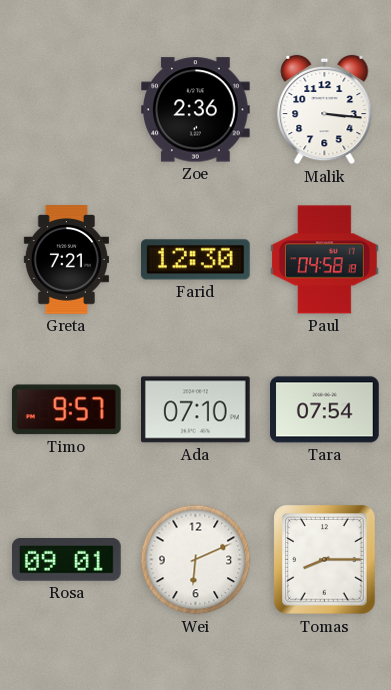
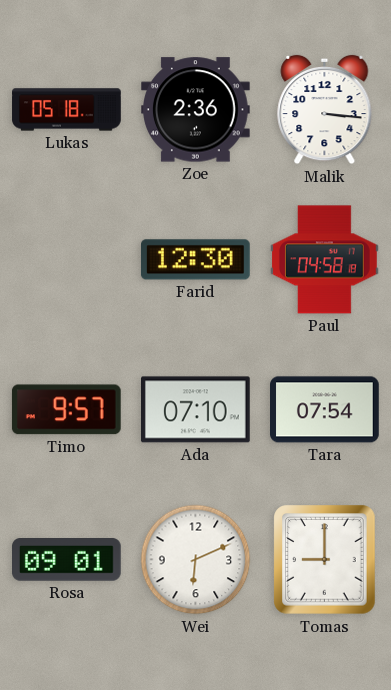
Lukas: none -> 05:18 (67, 110)
Greta: 7:21 -> none (66, 260)
Tomas: 8:15 -> 9:00 (325, 560)
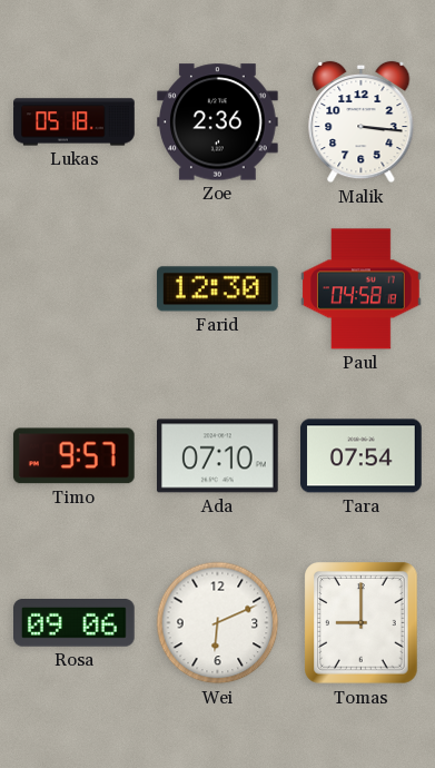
Rosa: 09:01 -> 09:06 (75, 623)
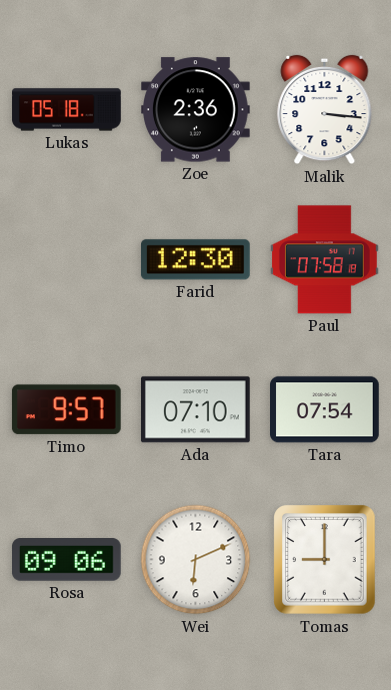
Paul: 04:58 -> 07:58 (325, 260)
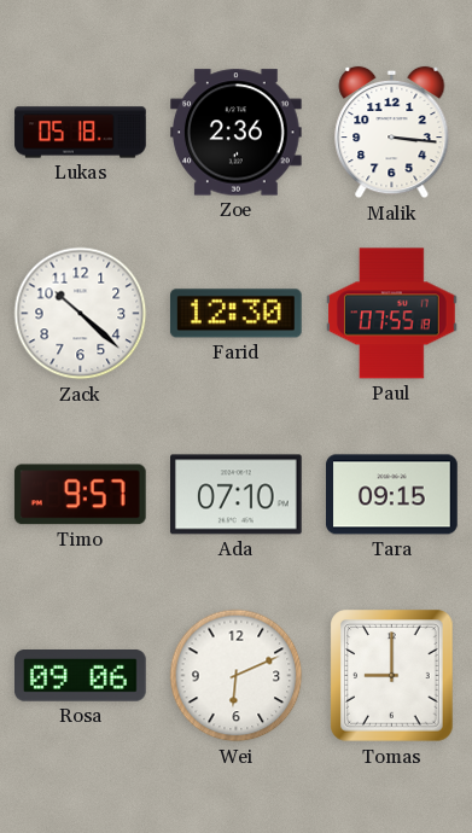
Zack: none -> 10:22 (81, 314)
Paul: 07:58 -> 07:55 (392, 314)
Tara: 07:54 -> 09:15 (392, 495)
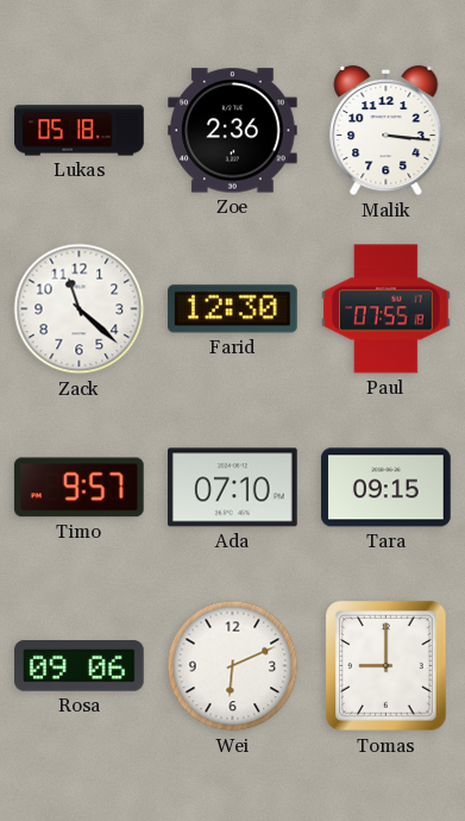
Zack: 10:22 -> 11:22 (80, 309)
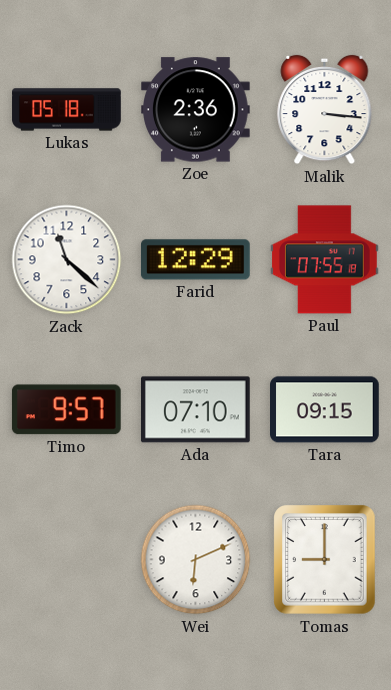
Farid: 12:30 -> 12:29 (196, 260)
Rosa: 09:06 -> none (80, 666)
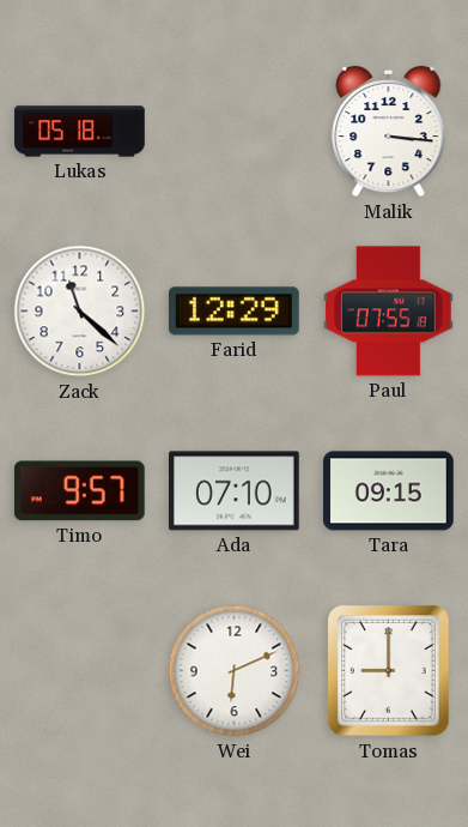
Zoe: 2:36 -> none (196, 110)
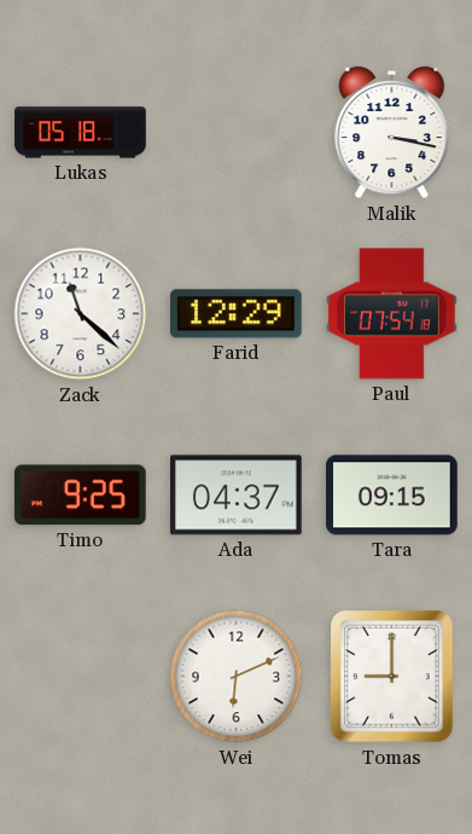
Malik: 3:16 -> 3:17 (392, 133)
Paul: 07:55 -> 07:54 (392, 314)
Timo: 9:57 -> 9:25 (80, 496)
Ada: 07:10 -> 04:37 (237, 496)
